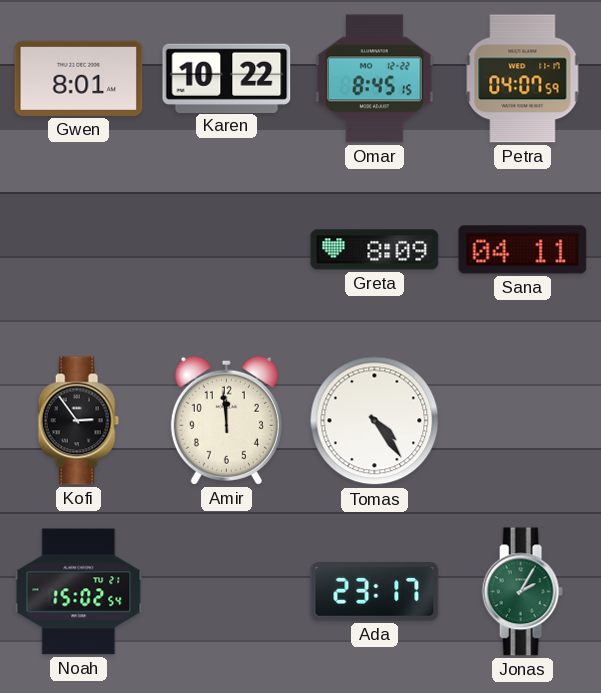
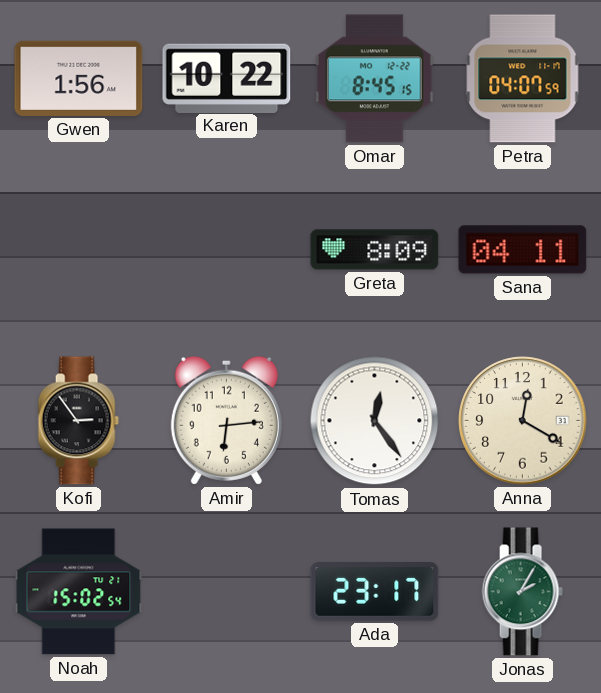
Gwen: 8:01 -> 1:56 (79, 78)
Amir: 11:59 -> 6:14 (226, 420)
Tomas: 4:24 -> 12:24 (375, 421)
Anna: none -> 12:20 (523, 421)
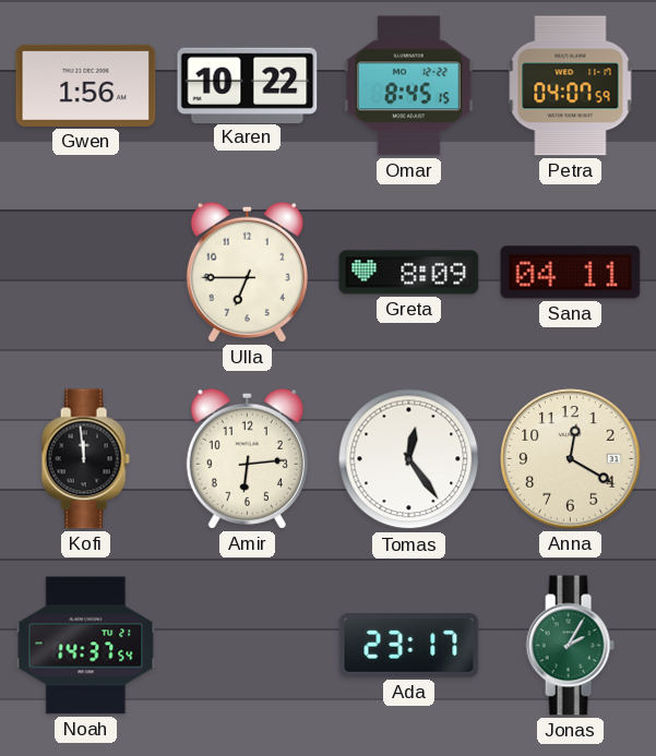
Ulla: none -> 6:45 (247, 272)
Kofi: 2:54 -> 11:59 (85, 459)
Noah: 15:02 -> 14:37 (86, 646)
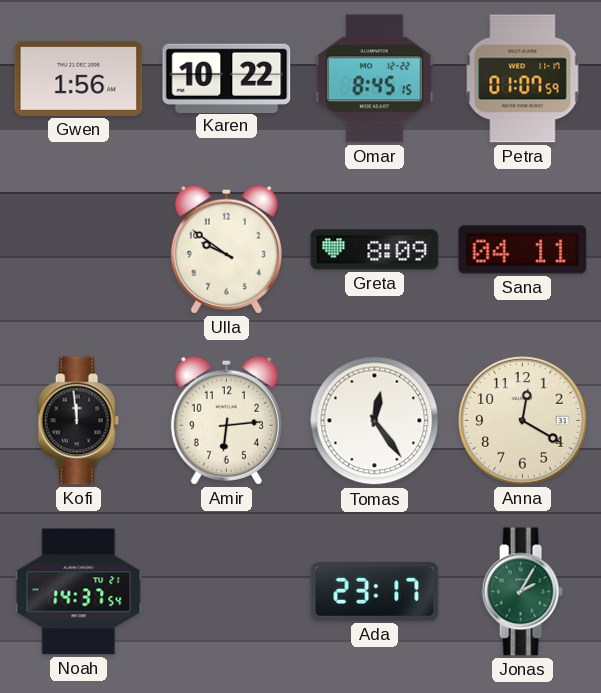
Petra: 04:07 -> 01:07 (523, 79)
Ulla: 6:45 -> 9:51 (226, 249)
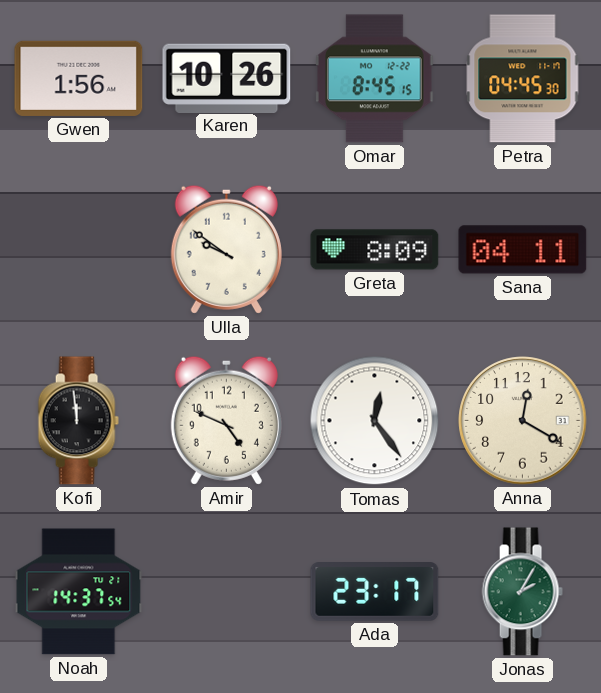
Karen: 10:22 -> 10:26 (227, 78)
Petra: 01:07 -> 04:45 (523, 79)
Amir: 6:14 -> 4:49 (226, 420)
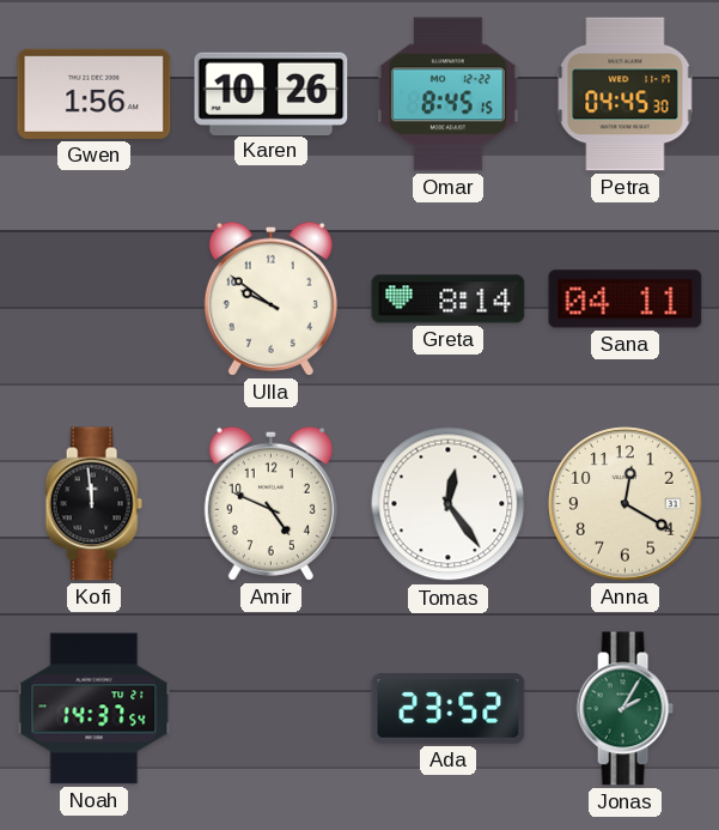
Greta: 8:09 -> 8:14 (449, 299)
Ada: 23:17 -> 23:52 (449, 709)
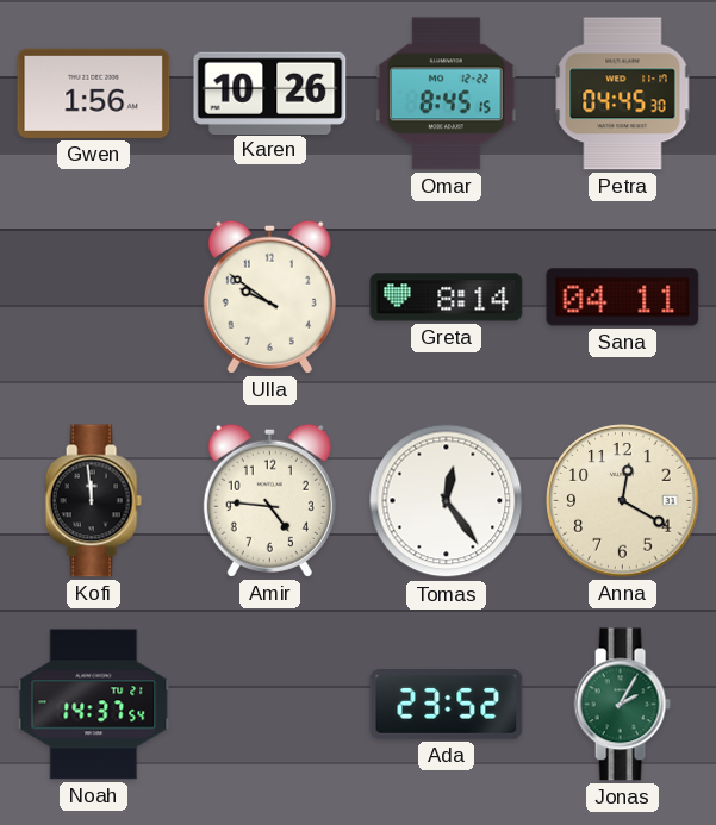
Amir: 4:49 -> 4:46 (269, 500)
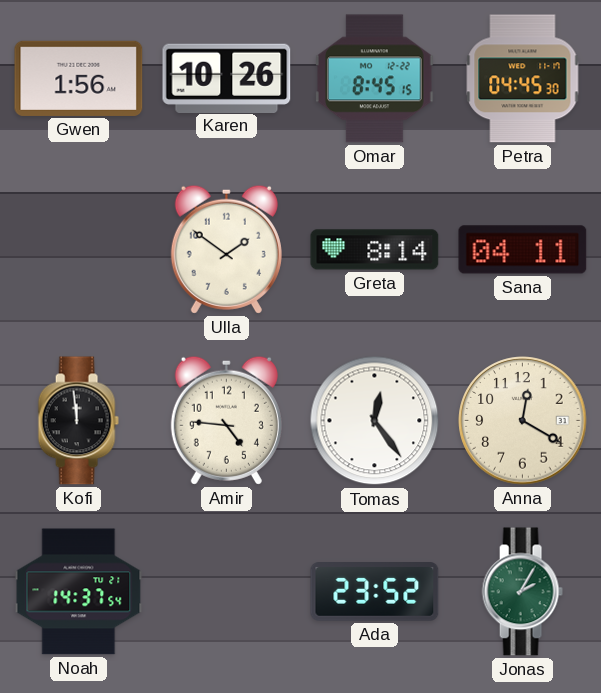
Ulla: 9:51 -> 1:51 (226, 249)
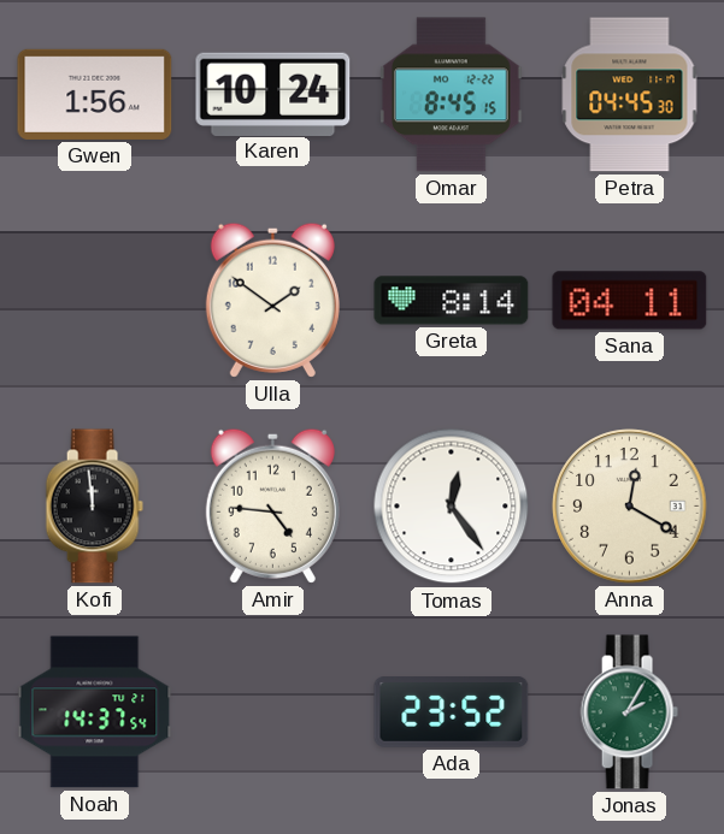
Karen: 10:26 -> 10:24 (273, 94)
